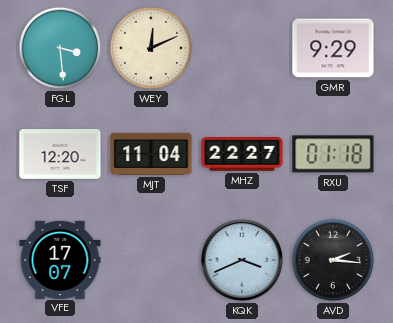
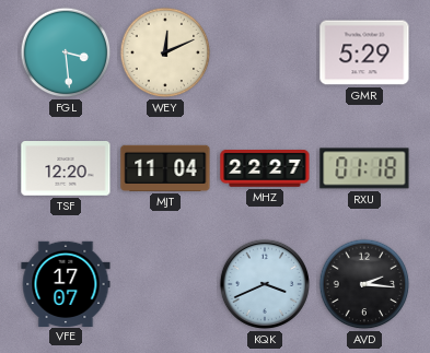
GMR: 9:29 -> 5:29 (364, 52)
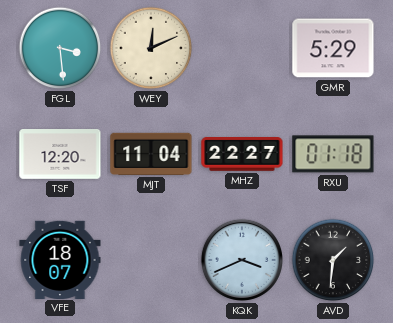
VFE: 17:07 -> 18:07 (60, 259)
AVD: 2:16 -> 1:31 (333, 260)
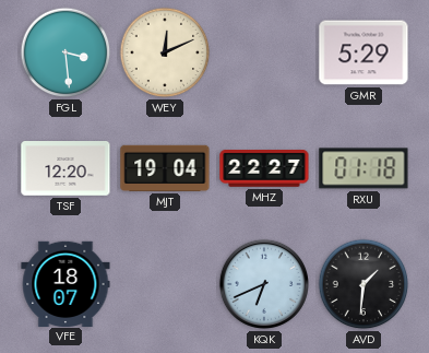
MJT: 11:04 -> 19:04 (165, 168)
KQK: 3:41 -> 6:41 (264, 284)
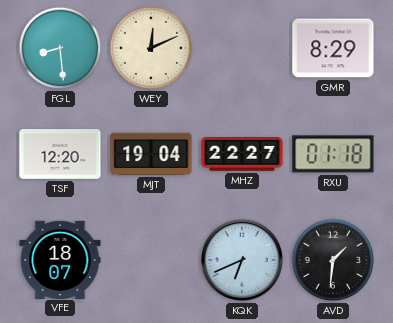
FGL: 3:29 -> 8:29 (60, 48)
GMR: 5:29 -> 8:29 (333, 48)
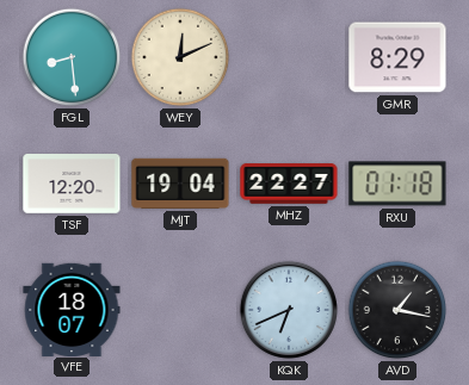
AVD: 1:31 -> 1:17 (397, 310)
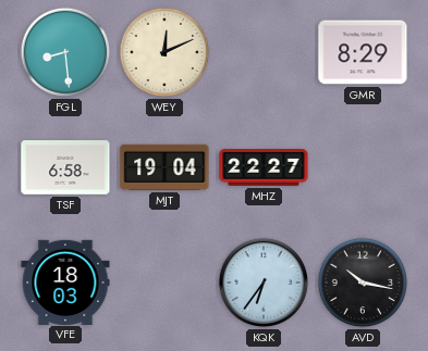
TSF: 12:20 -> 6:58 (65, 168)
RXU: 01:18 -> none (397, 184)
VFE: 18:07 -> 18:03 (65, 281)
KQK: 6:41 -> 6:36 (264, 283)
AVD: 1:17 -> 10:17 (363, 283)
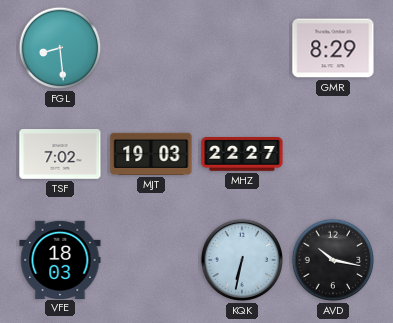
WEY: 12:11 -> none (164, 52)
TSF: 6:58 -> 7:02 (60, 155)
MJT: 19:04 -> 19:03 (151, 154)
KQK: 6:36 -> 6:32 (242, 260)
